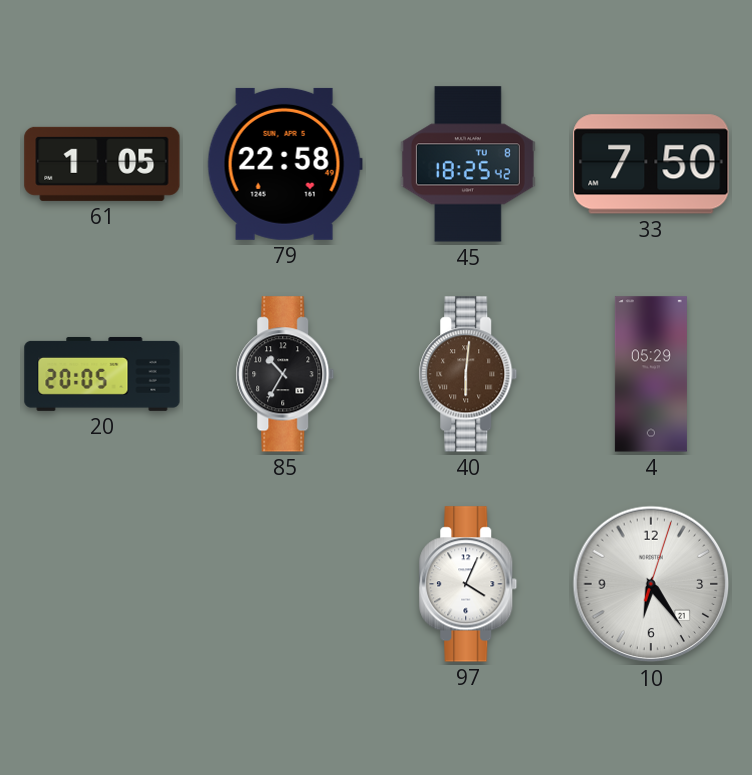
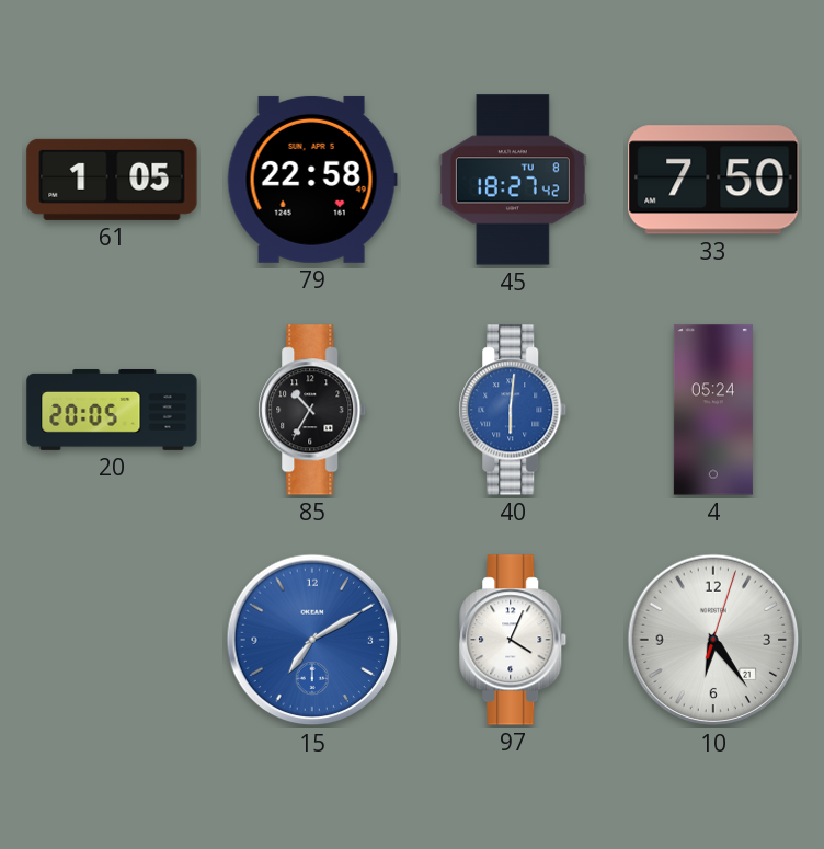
45: 18:25 -> 18:27 (513, 180)
40 dial: brown -> blue (513, 410)
4: 05:29 -> 05:24 (713, 410)
15: none -> 7:10 (312, 640)
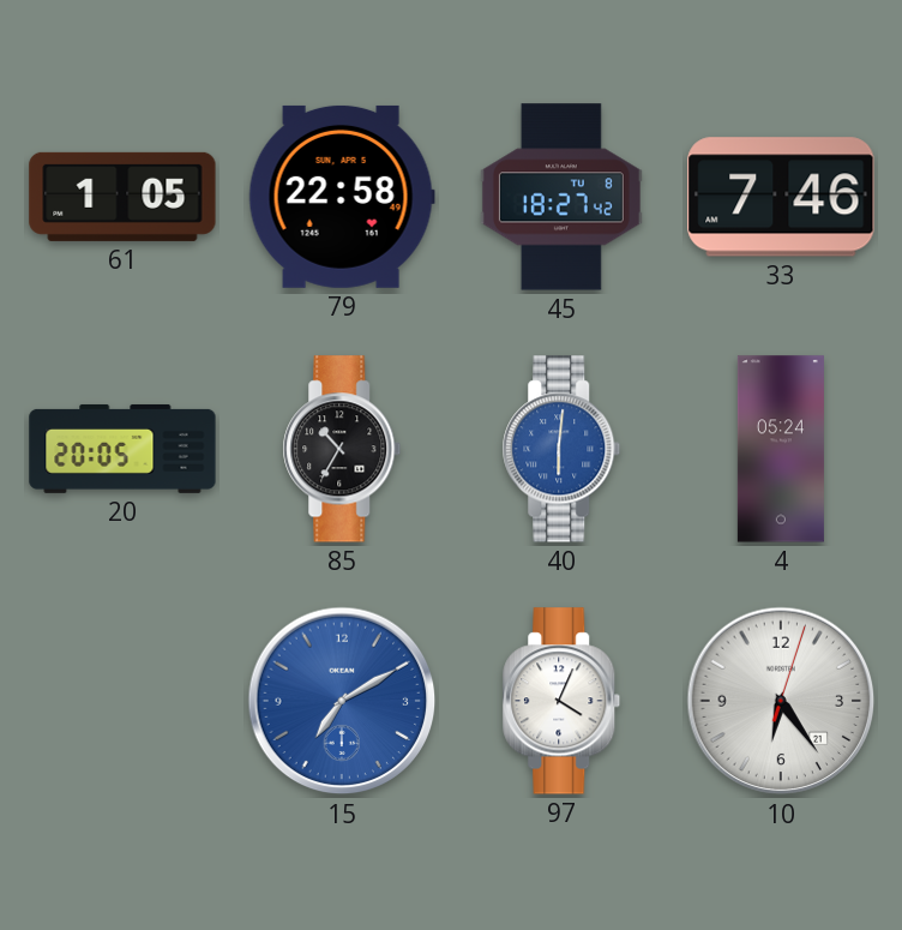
33: 7:50 -> 7:46 (781, 197)
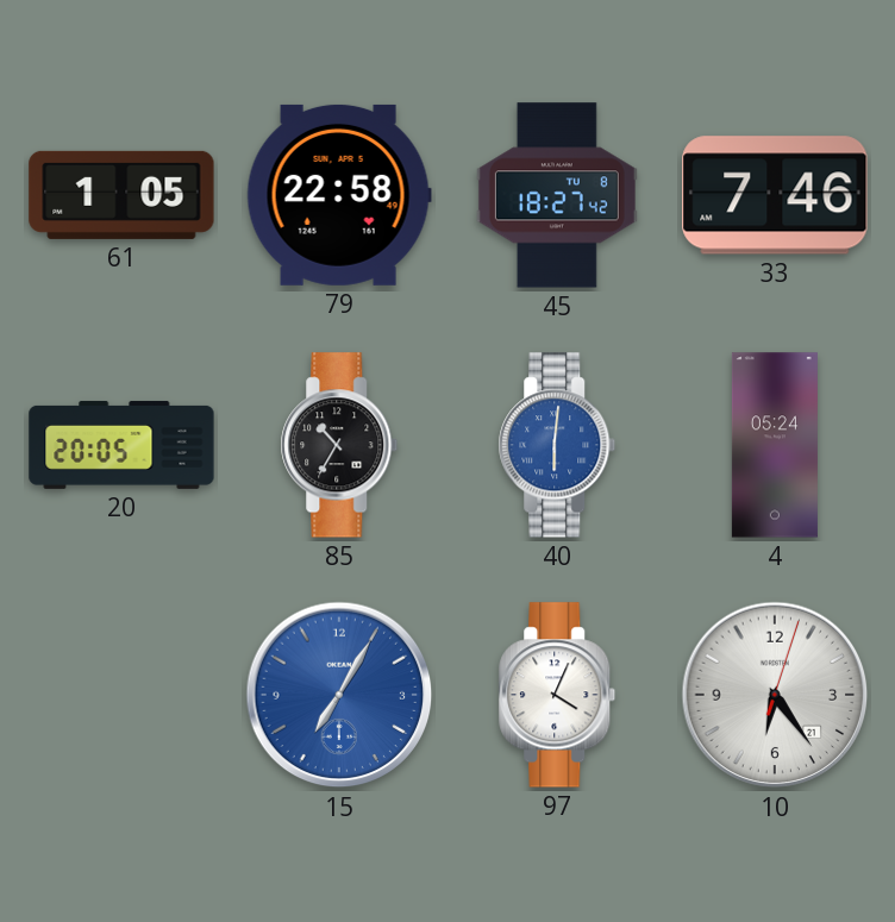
15: 7:10 -> 7:05 (339, 695)
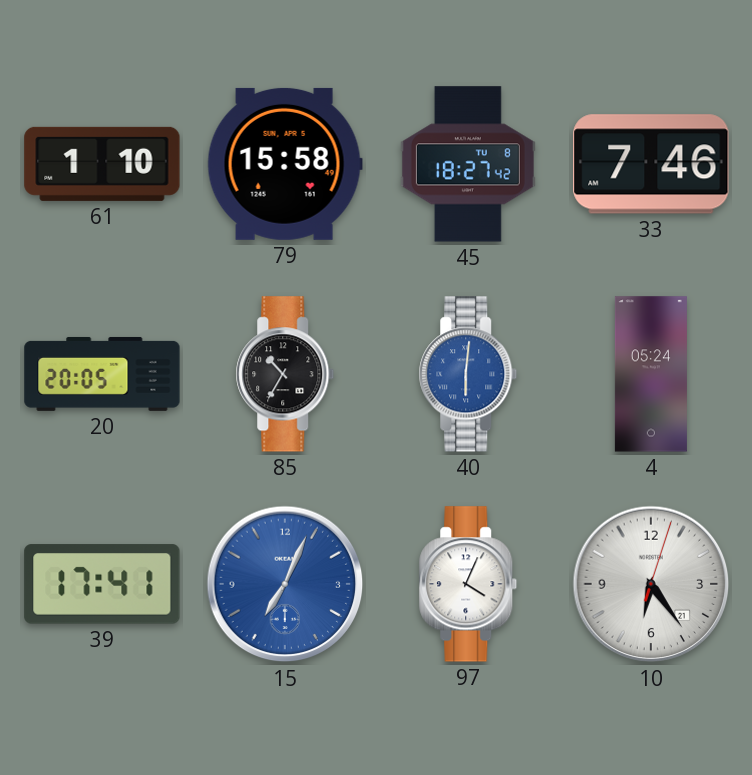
61: 1:05 -> 1:10 (102, 164)
79: 22:58 -> 15:58 (285, 164)
39: none -> 17:41 (102, 584)
15: 7:05 -> 7:04 (285, 584)
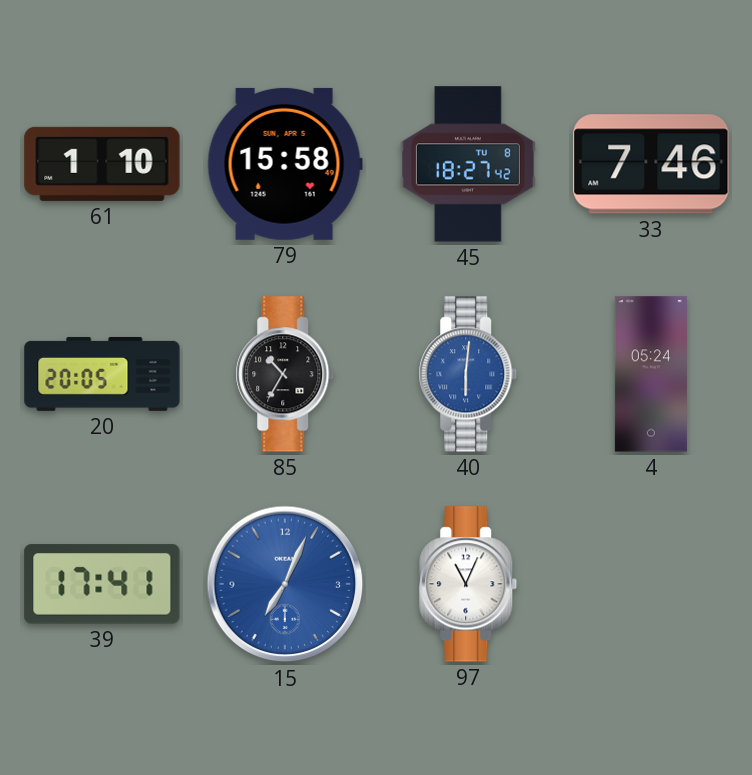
97: 4:04 -> 11:04 (468, 584)
10: 6:24 -> none (651, 584)
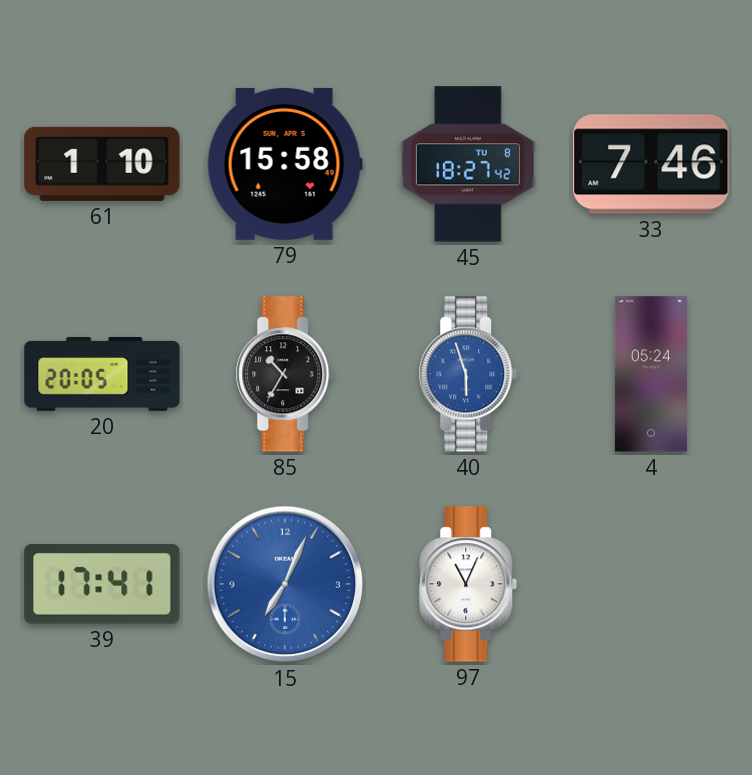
40: 6:01 -> 5:57 (468, 374)
